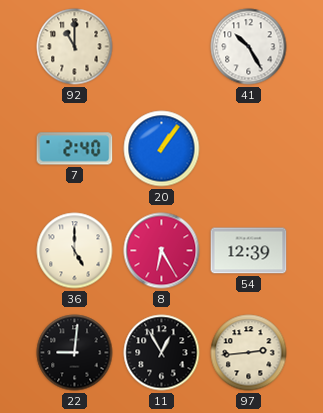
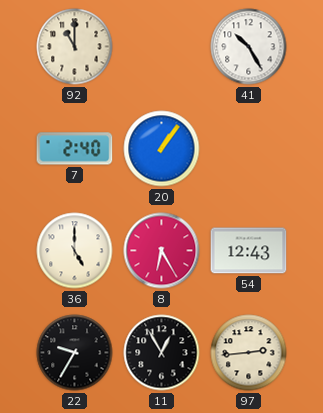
54: 12:39 -> 12:43 (249, 251)
22: 9:01 -> 9:35 (75, 353)
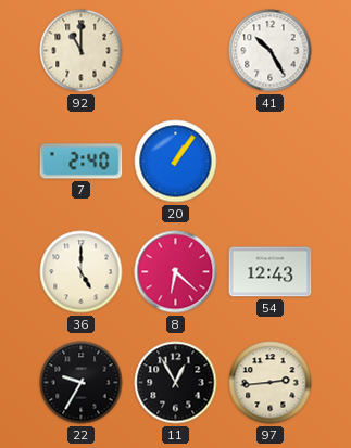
8: 6:25 -> 6:22 (176, 272)
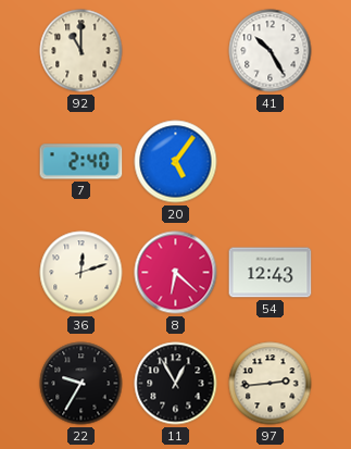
20: 1:06 -> 5:06 (176, 162)
36: 5:00 -> 12:12 (82, 273)
